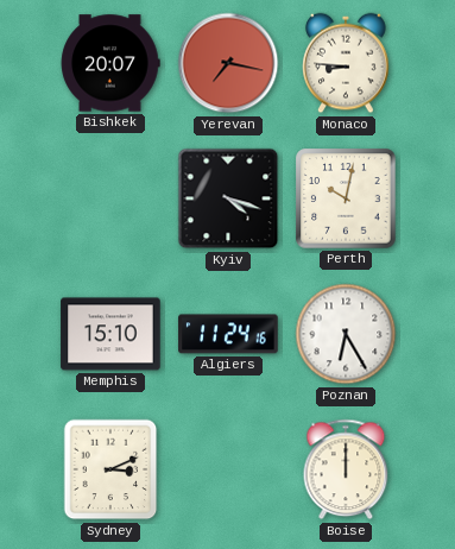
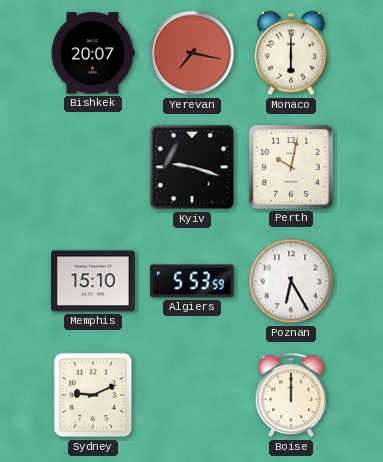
Monaco: 8:46 -> 6:00 (291, 53)
Kyiv: 4:18 -> 9:18 (192, 167)
Algiers: 11:24 -> 5:53 (192, 281)
Sydney: 3:11 -> 9:11 (93, 395)
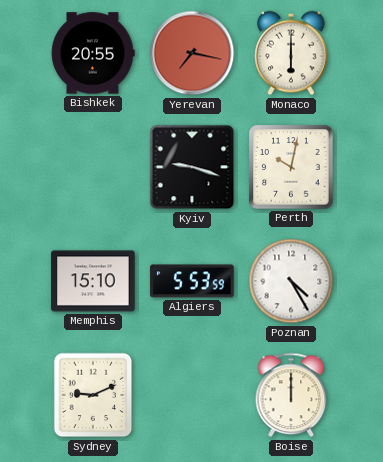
Bishkek: 20:07 -> 20:55 (93, 53)
Poznan: 6:25 -> 4:25 (291, 281)
